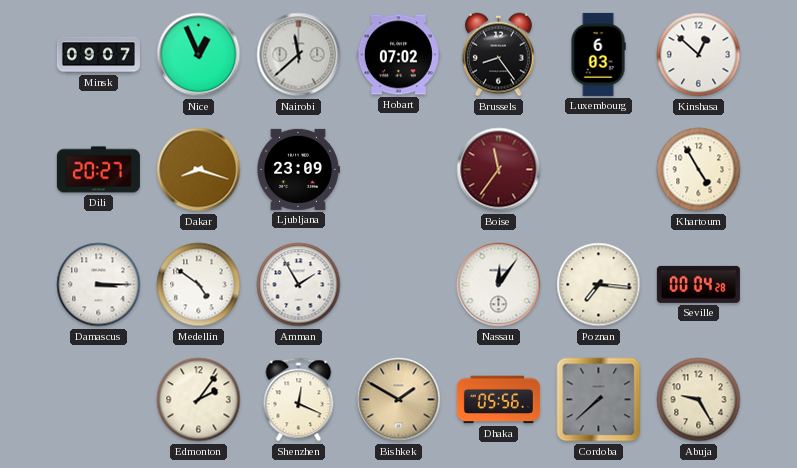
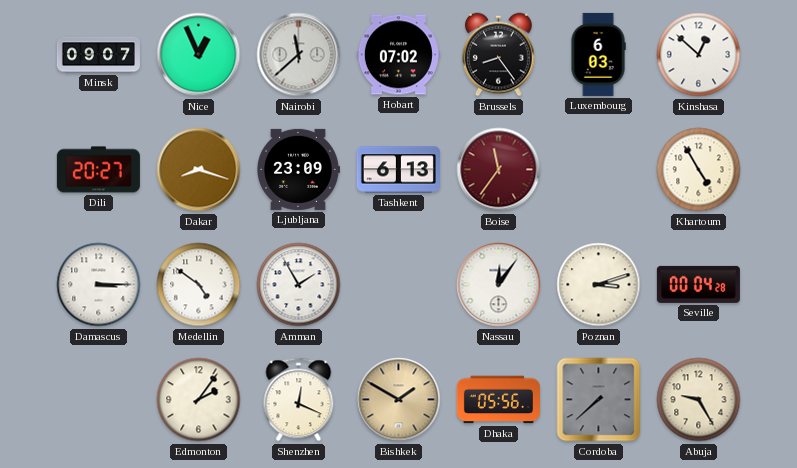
Tashkent: none -> 6:13 (398, 170)
Poznan: 7:16 -> 3:12 (599, 285)
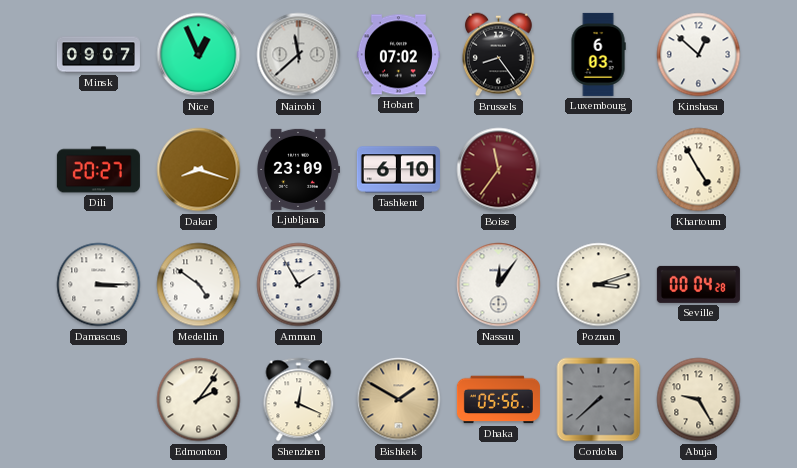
Tashkent: 6:13 -> 6:10 (398, 170)
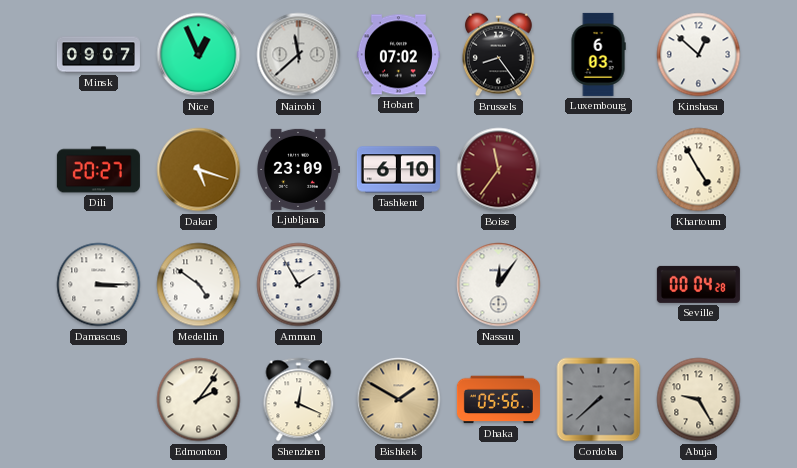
Dakar: 8:18 -> 5:18 (199, 170)
Poznan: 3:12 -> none (599, 285)
